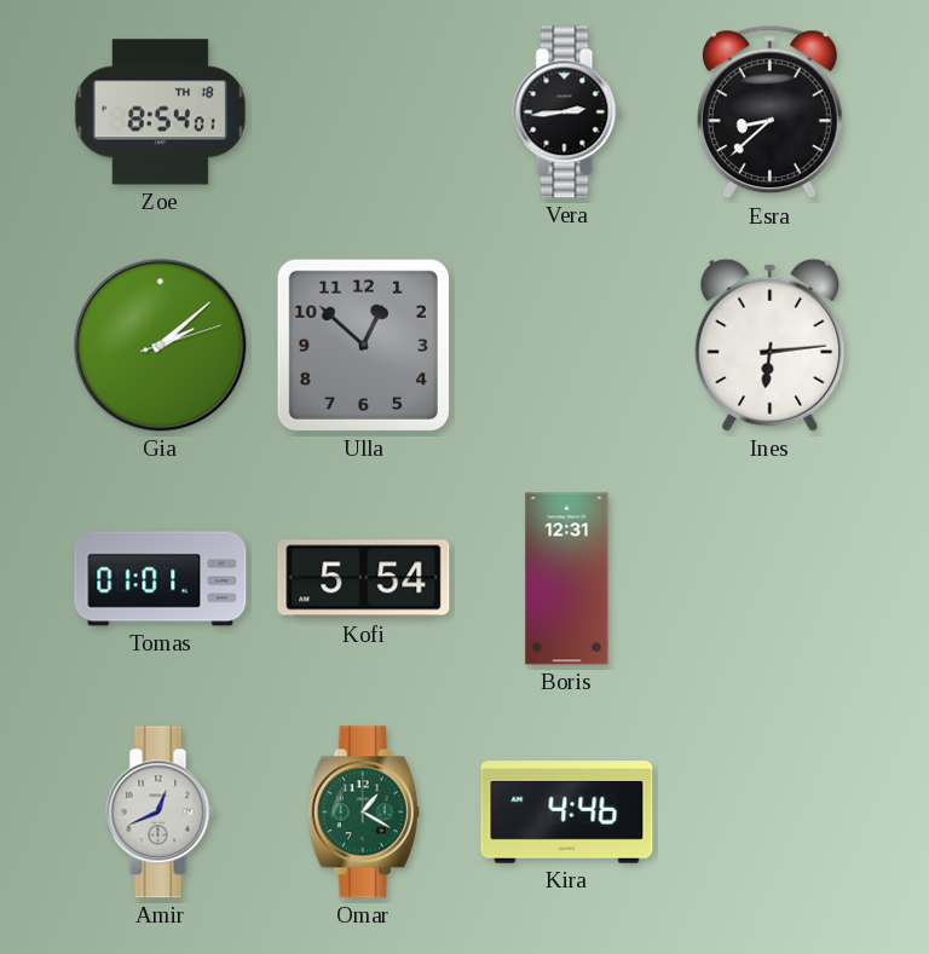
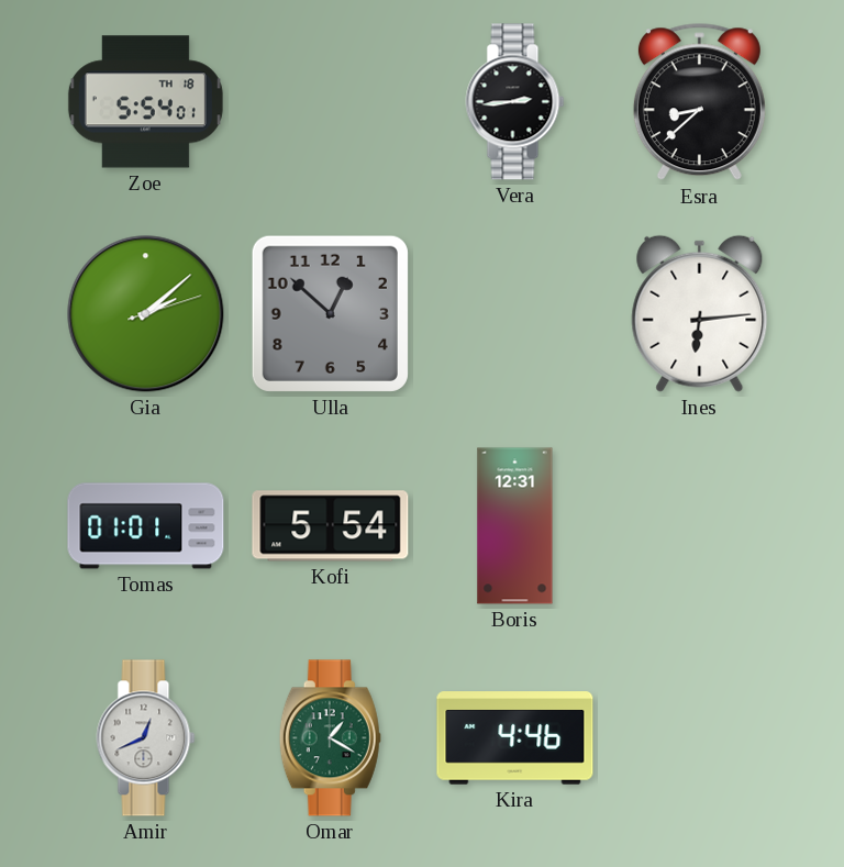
Zoe: 8:54 -> 5:54 (145, 102)
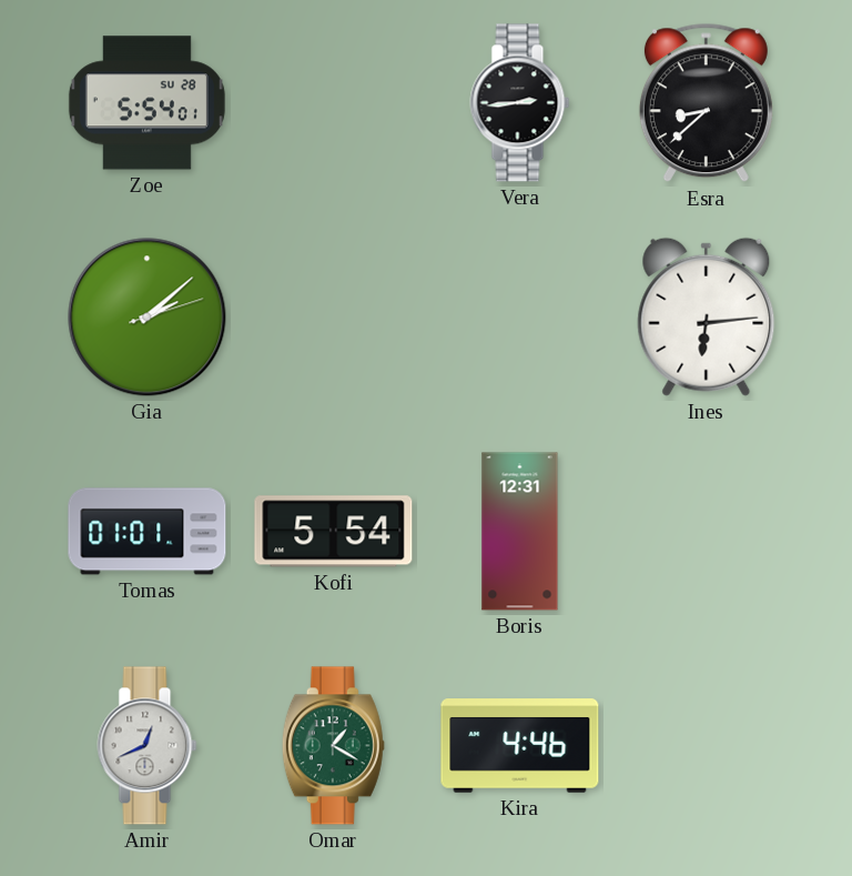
Zoe date: TH 18 -> SU 28 (146, 103)
Ulla: 12:52 -> none (330, 313)
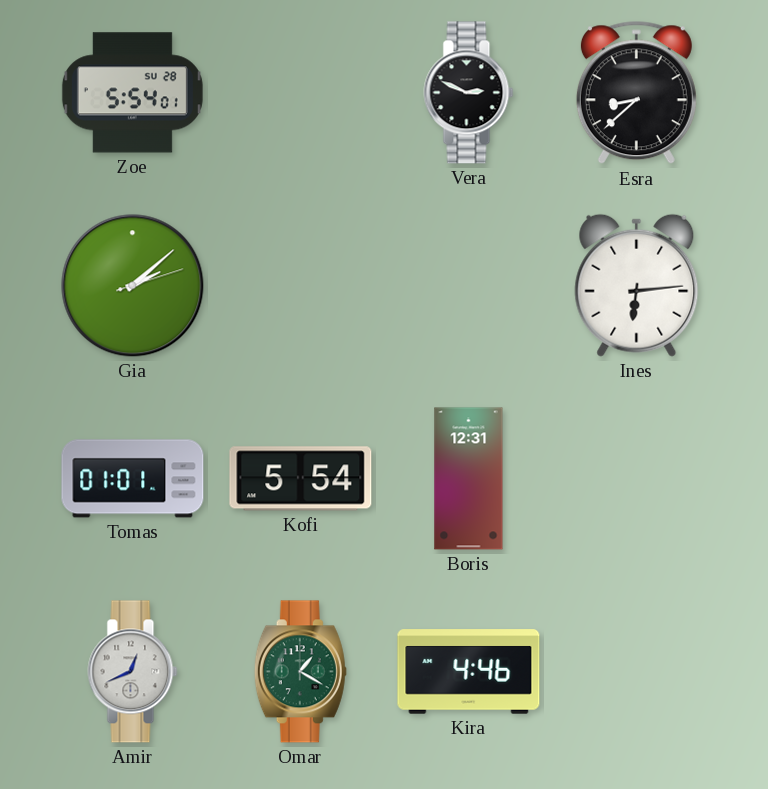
Vera: 2:44 -> 2:49 (469, 93)
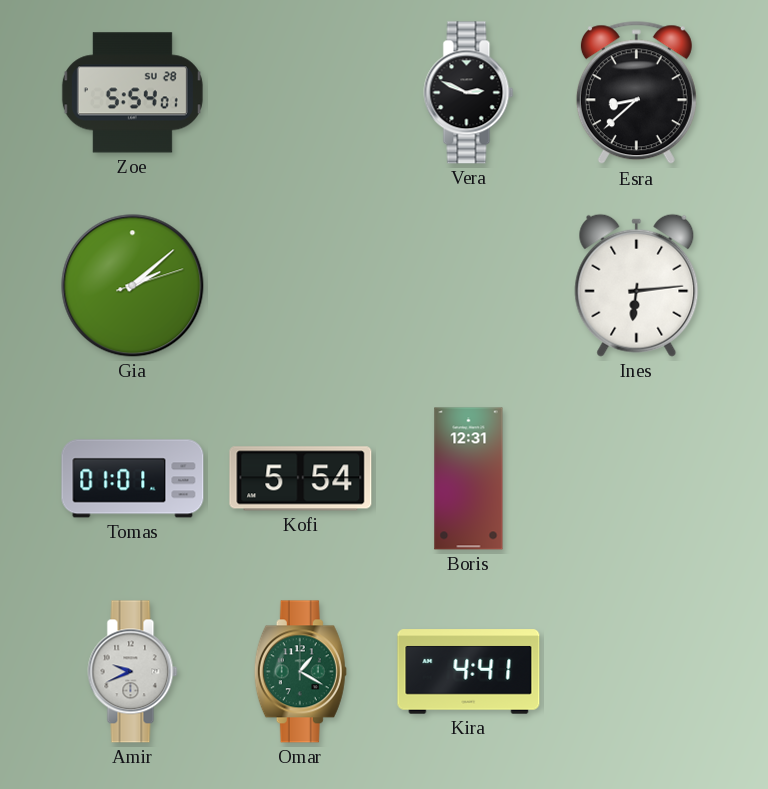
Amir: 12:41 -> 9:41 (133, 672)
Kira: 4:46 -> 4:41 (469, 672)
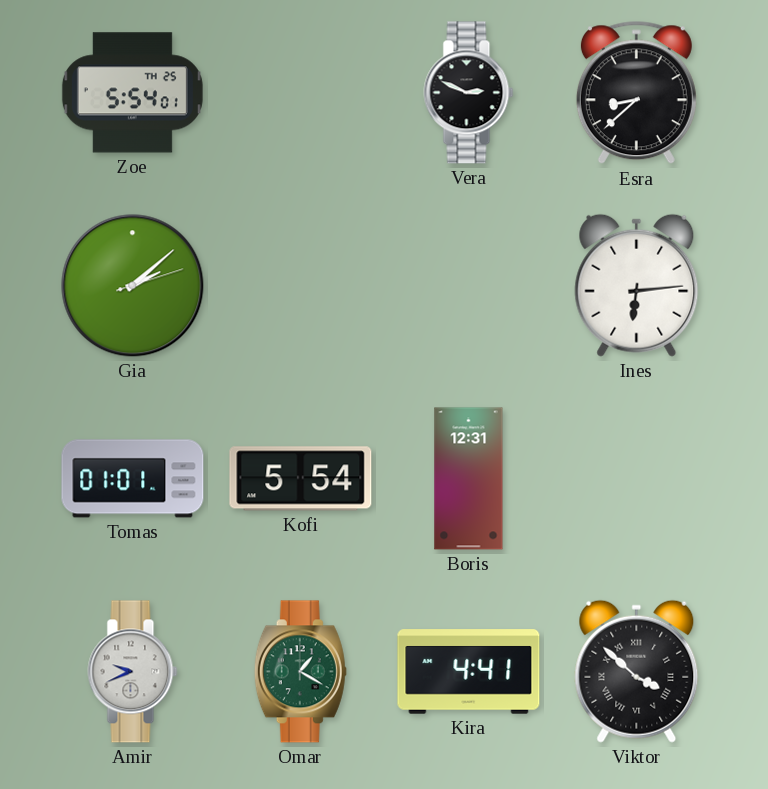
Zoe date: SU 28 -> TH 25 (132, 93)
Viktor: none -> 3:52 (637, 671)
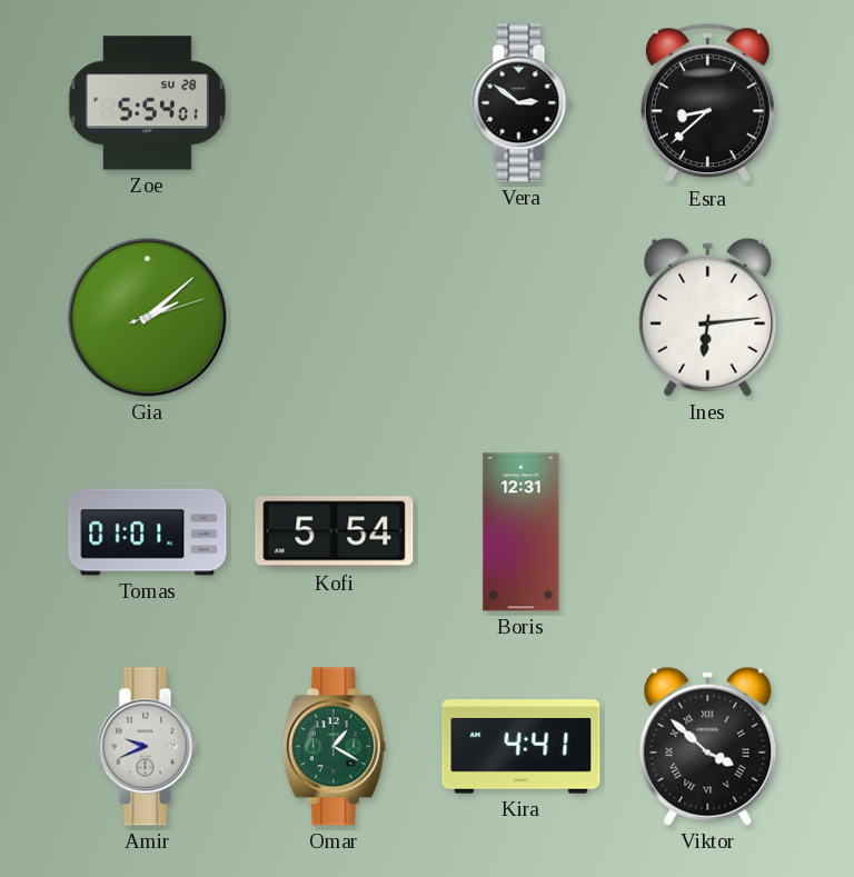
Zoe date: TH 25 -> SU 28 (147, 103)
Vera: 2:49 -> 2:51 (522, 103)
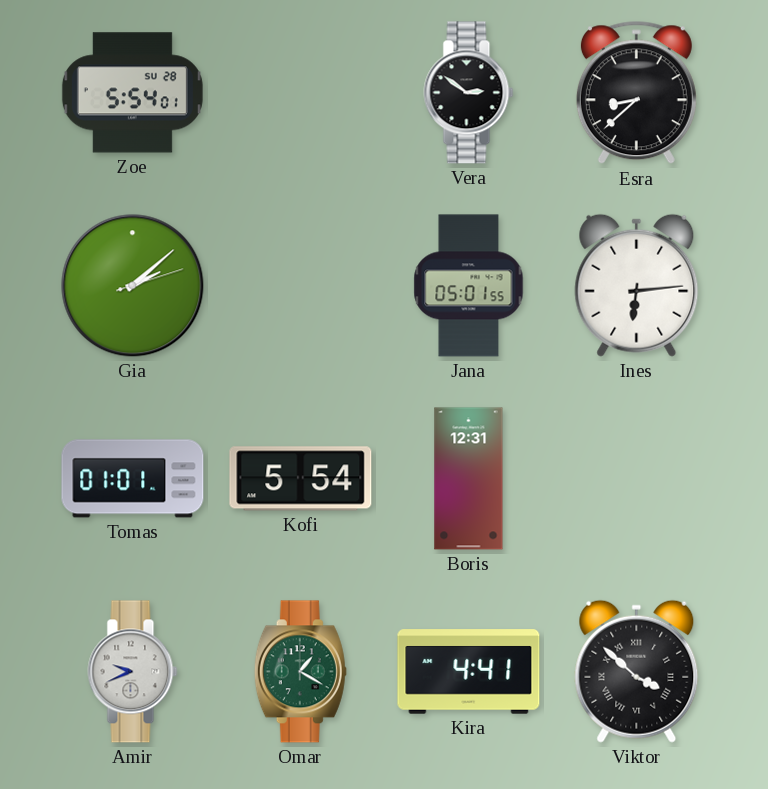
Jana: none -> 05:01 (469, 286)
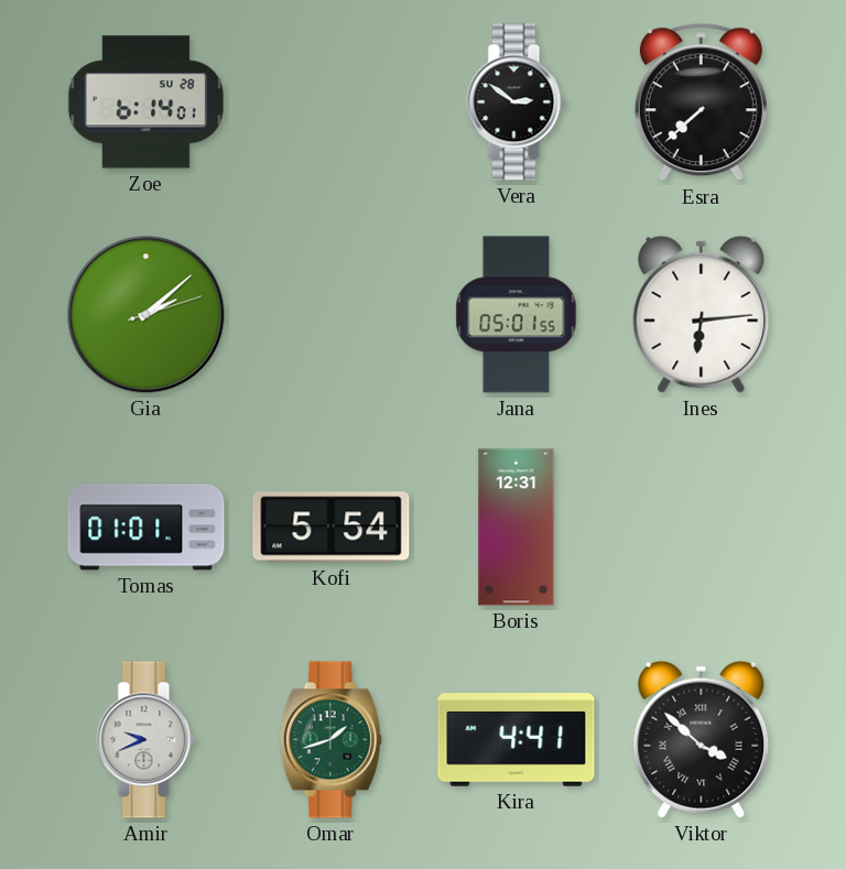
Zoe: 5:54 -> 6:14 (145, 102)
Esra: 8:38 -> 7:38 (701, 102)
Omar: 1:20 -> 1:42 (330, 740)
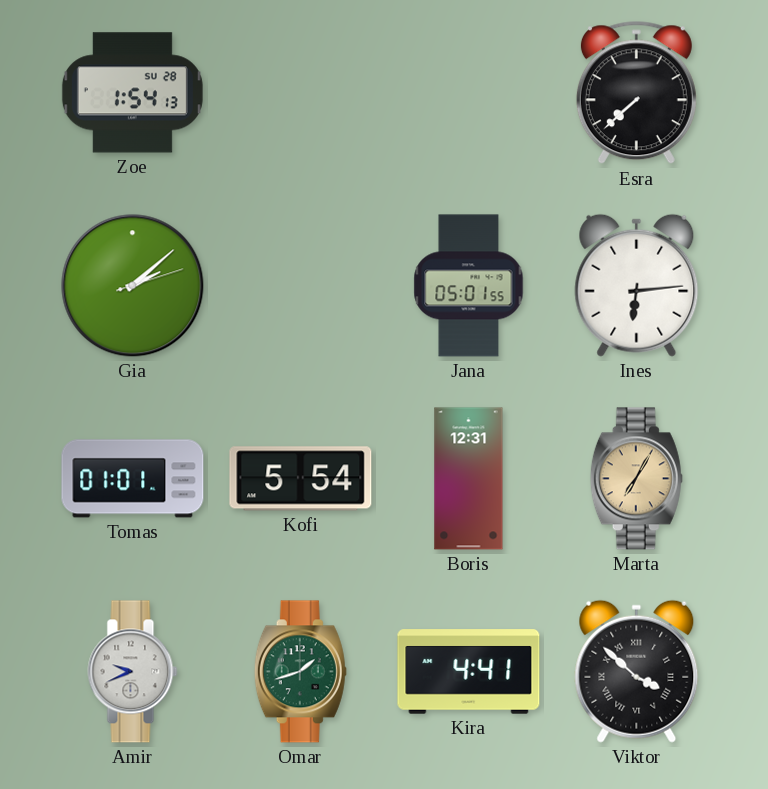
Zoe: 6:14 -> 1:54 (132, 93)
Vera: 2:51 -> none (517, 102)
Marta: none -> 7:05 (636, 479)
